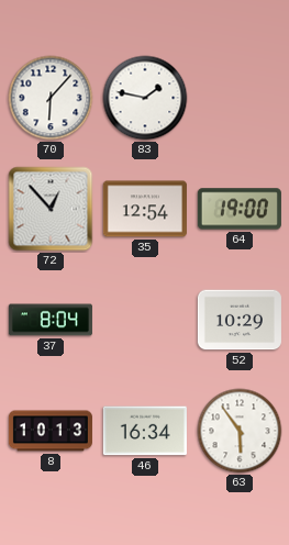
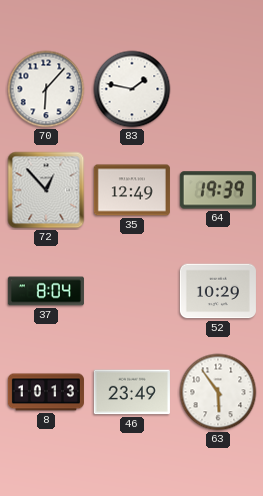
35: 12:54 -> 12:49 (132, 190)
64: 19:00 -> 19:39 (218, 190)
46: 16:34 -> 23:49 (132, 392)
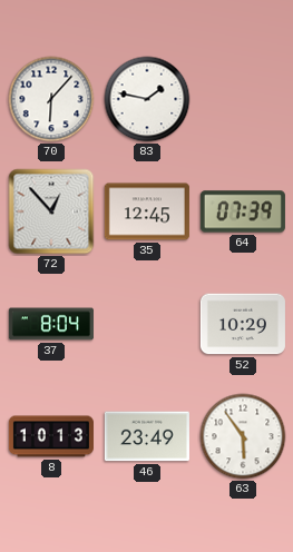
35: 12:49 -> 12:45 (147, 211)
64: 19:39 -> 07:39 (243, 211)
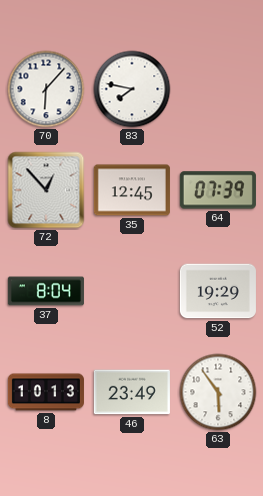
83: 1:47 -> 7:47 (132, 89)
52: 10:29 -> 19:29 (218, 291)
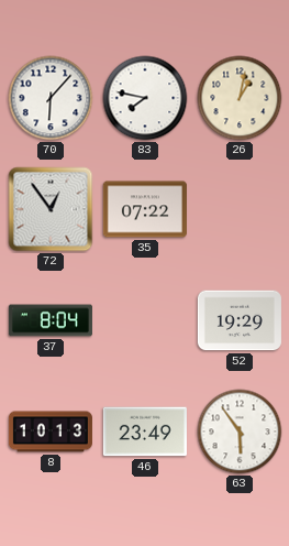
26: none -> 1:02 (240, 98)
72: 12:53 -> 12:54 (51, 209)
35: 12:45 -> 07:22 (145, 209)
64: 07:39 -> none (218, 190)
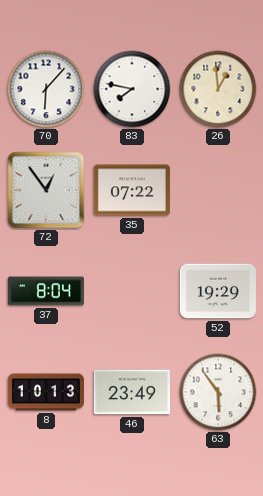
26: 1:02 -> 12:59 (218, 89)
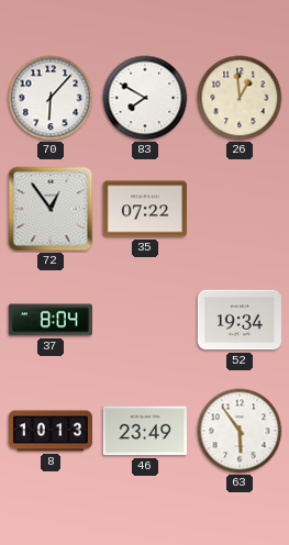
83: 7:47 -> 7:50 (145, 98)
52: 19:29 -> 19:34 (240, 320)
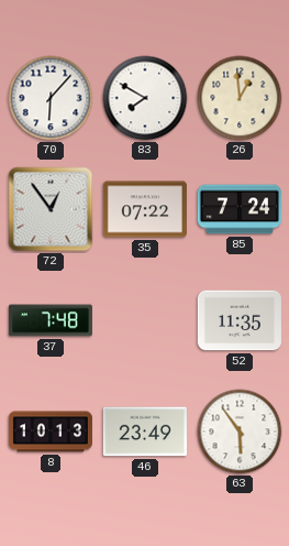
85: none -> 7:24 (240, 209)
37: 8:04 -> 7:48 (51, 320)
52: 19:34 -> 11:35 (240, 320)
